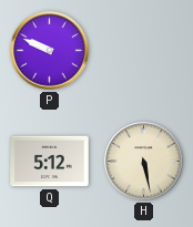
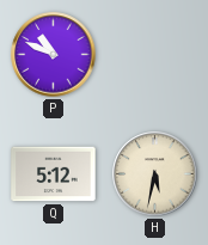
P: 9:49 -> 10:49 (54, 55)
H: 5:28 -> 5:32 (155, 174)
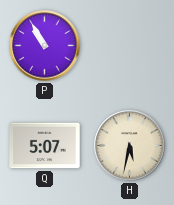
P: 10:49 -> 10:55 (45, 46)
Q: 5:12 -> 5:07 (45, 146)
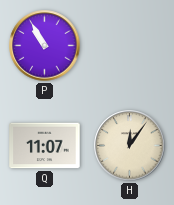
Q: 5:07 -> 11:07 (45, 146)
H: 5:32 -> 12:06 (130, 146)
